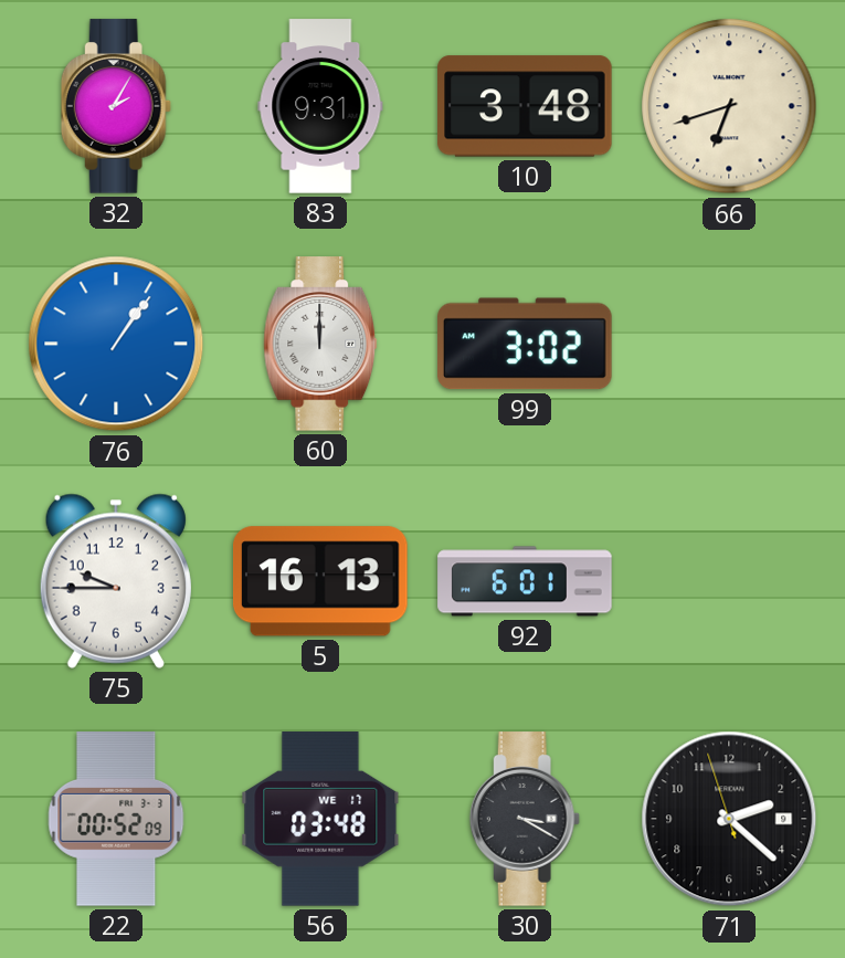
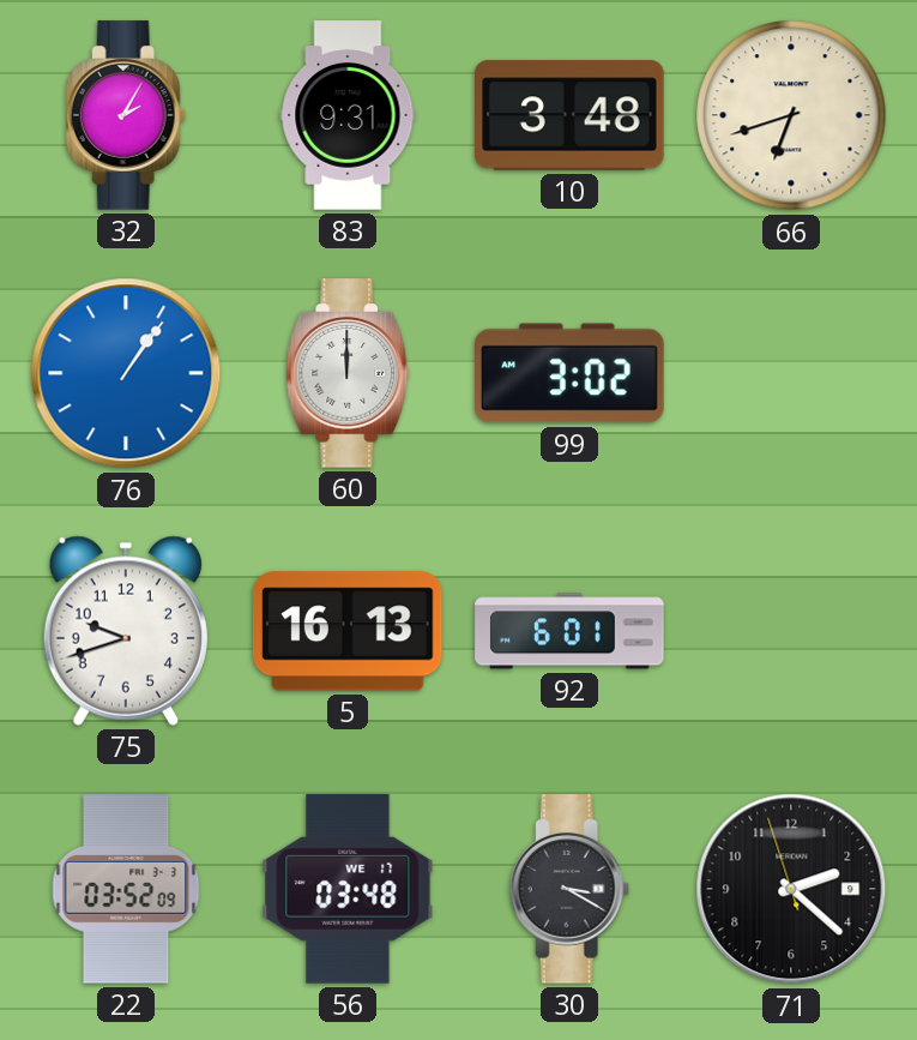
75: 9:45 -> 9:42 (126, 631)
22: 00:52 -> 03:52 (126, 889)
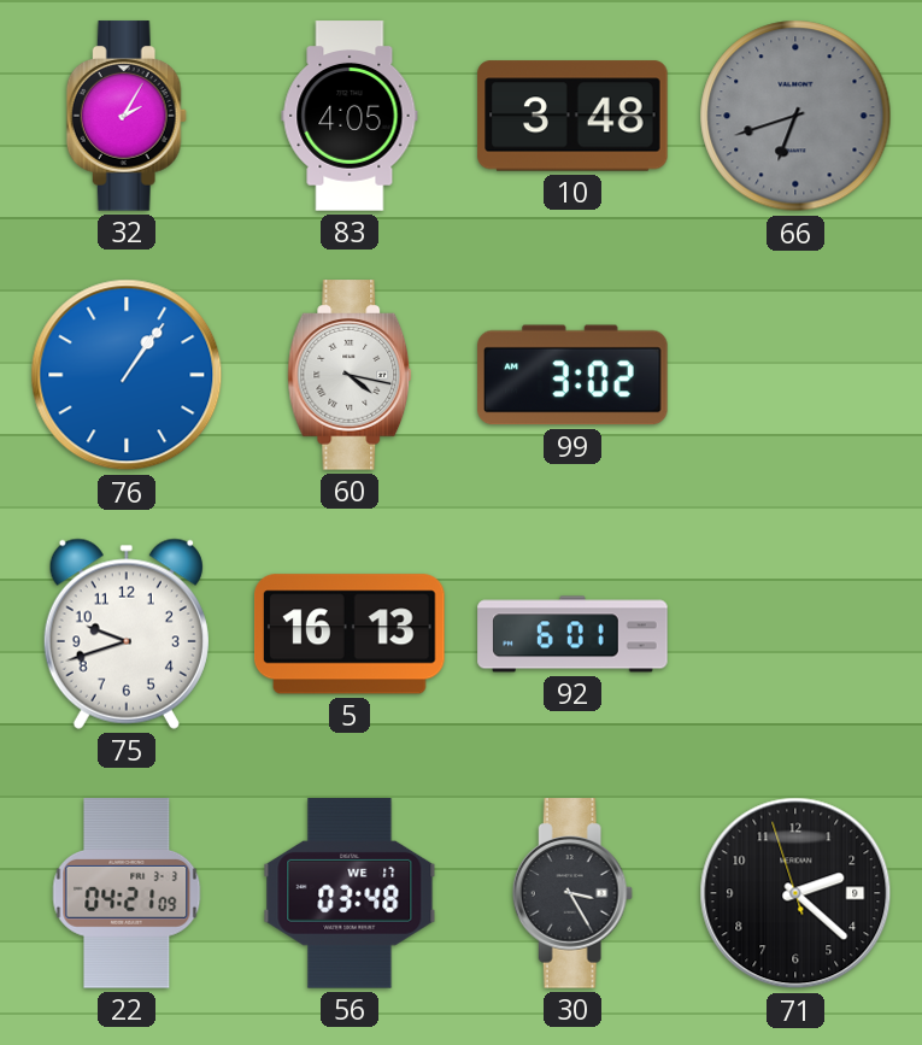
83: 9:31 -> 4:05 (350, 116)
66 dial: cream -> grey (795, 116)
60: 12:00 -> 4:17 (350, 375)
22: 03:52 -> 04:21 (127, 893)
30: 3:20 -> 3:25 (572, 893)
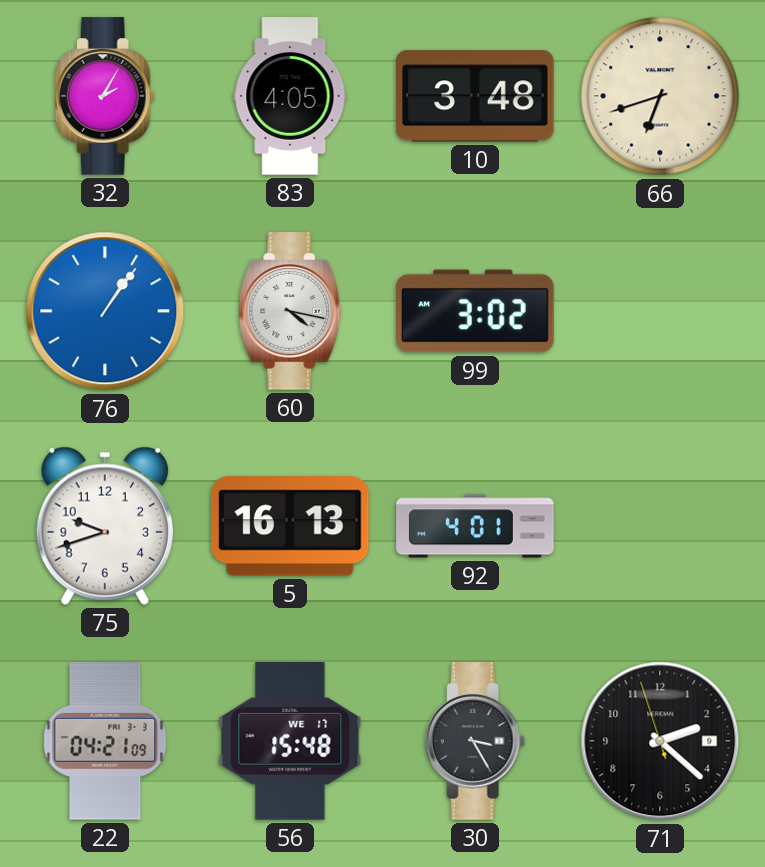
66 dial: grey -> cream (660, 96)
92: 6:01 -> 4:01 (475, 526)
56: 03:48 -> 15:48 (290, 741)
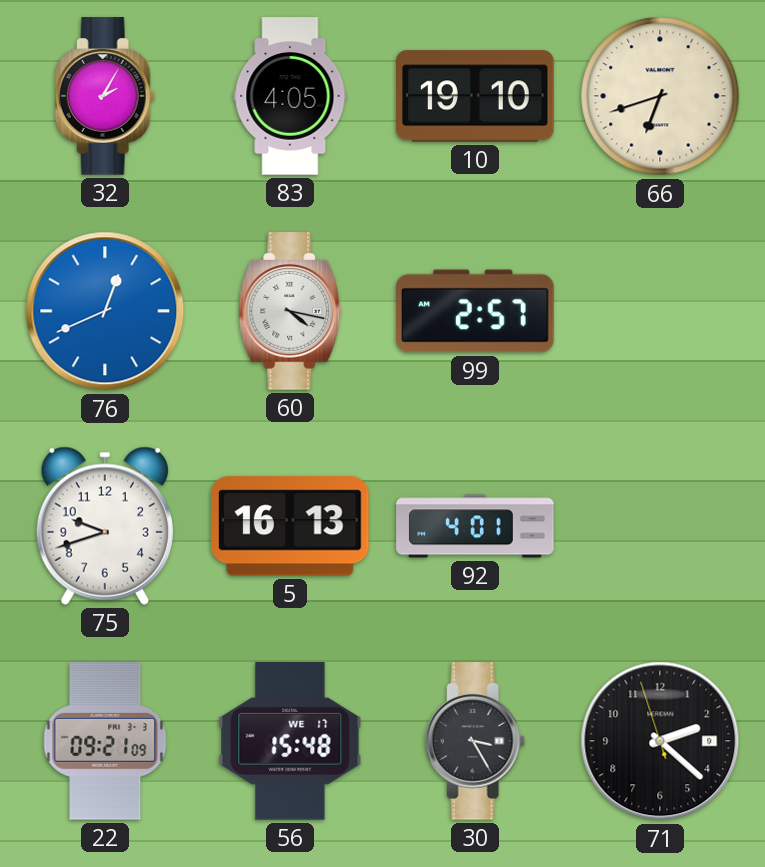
10: 3:48 -> 19:10 (475, 96)
76: 1:06 -> 12:41 (105, 311)
99: 3:02 -> 2:57 (475, 311)
22: 04:21 -> 09:21 (105, 741)
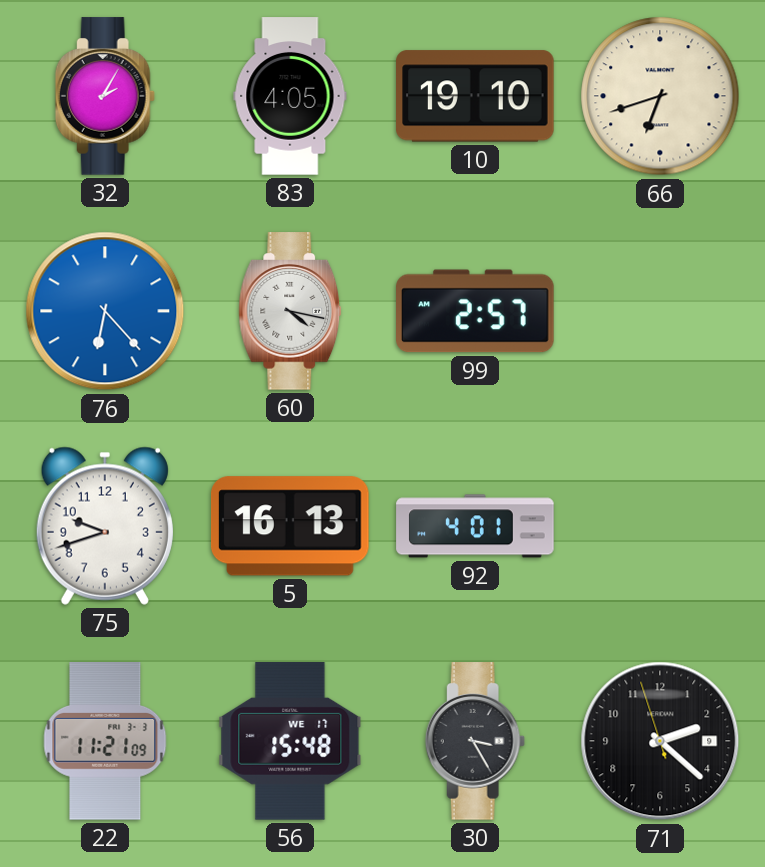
76: 12:41 -> 6:23 (105, 311)
22: 09:21 -> 11:21 (105, 741)
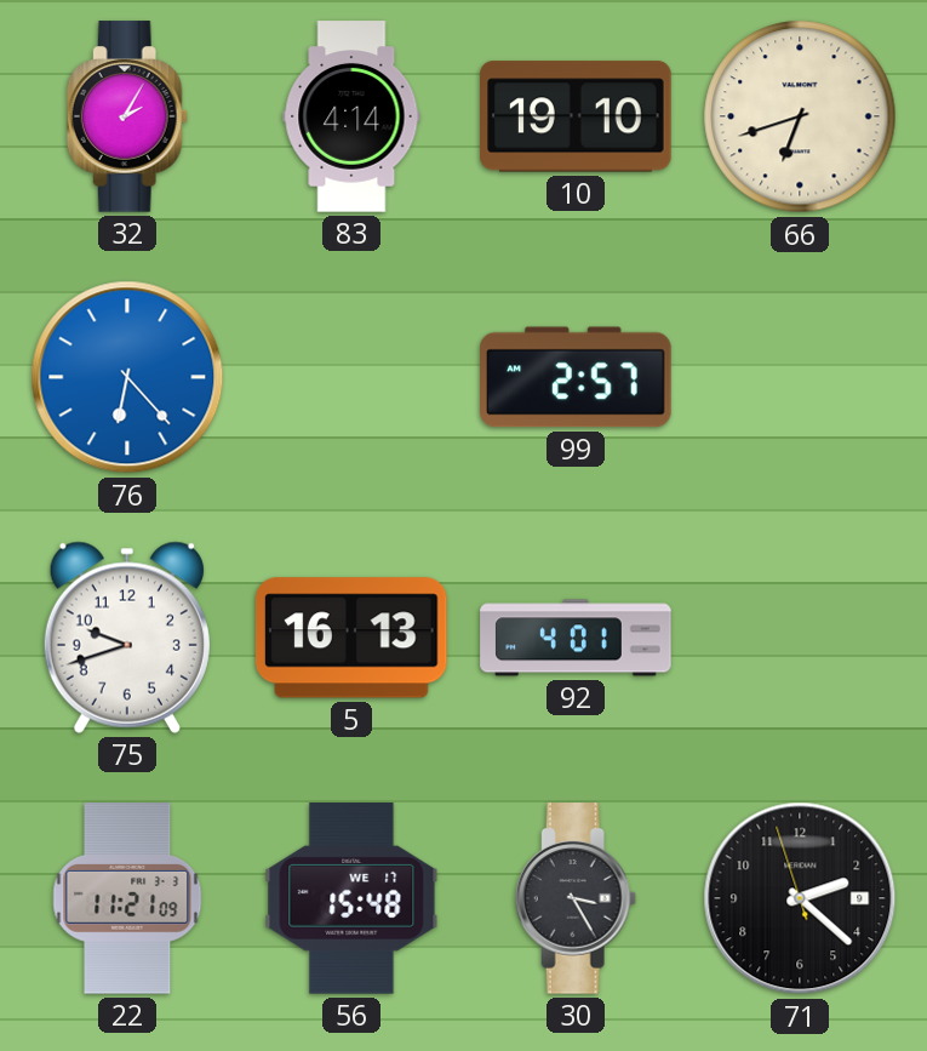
83: 4:05 -> 4:14 (351, 116)
60: 4:17 -> none (290, 311)
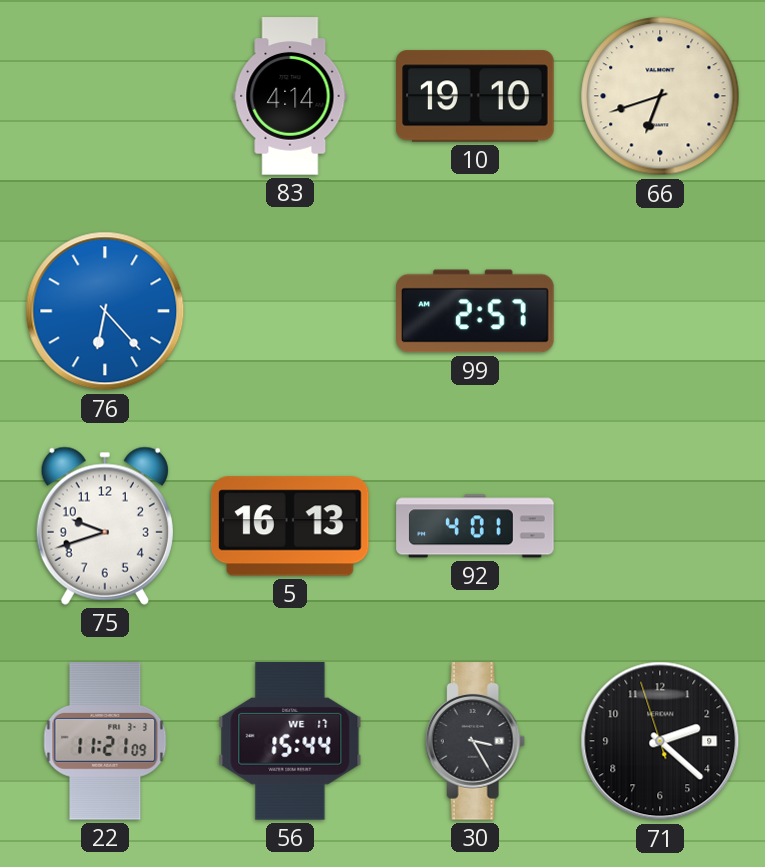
32: 2:05 -> none (127, 116)
56: 15:48 -> 15:44 (290, 741)
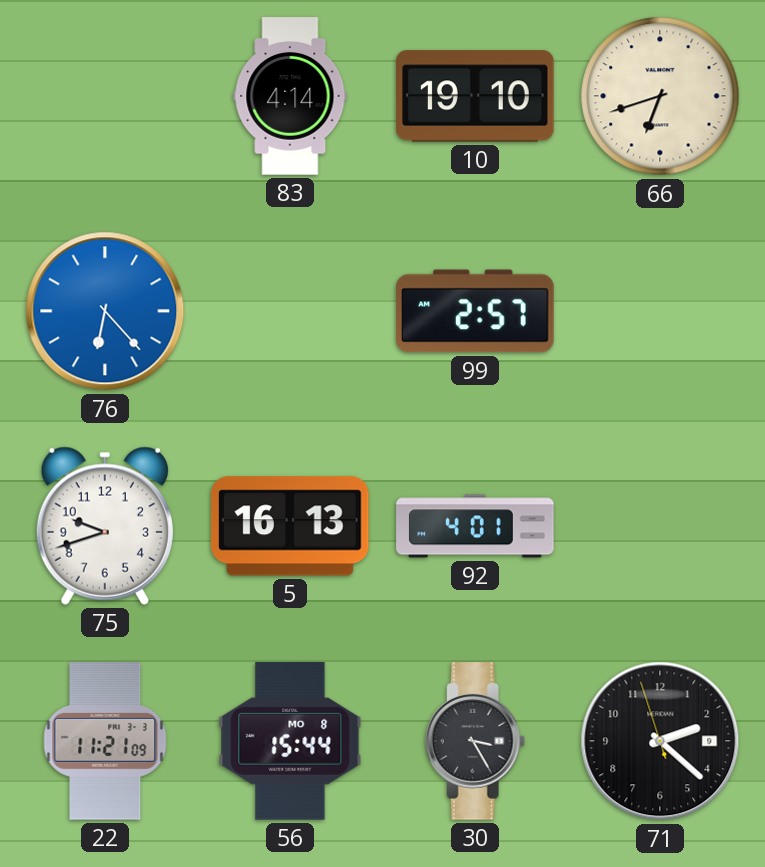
56 date: WE 17 -> MO 8 (290, 741)
